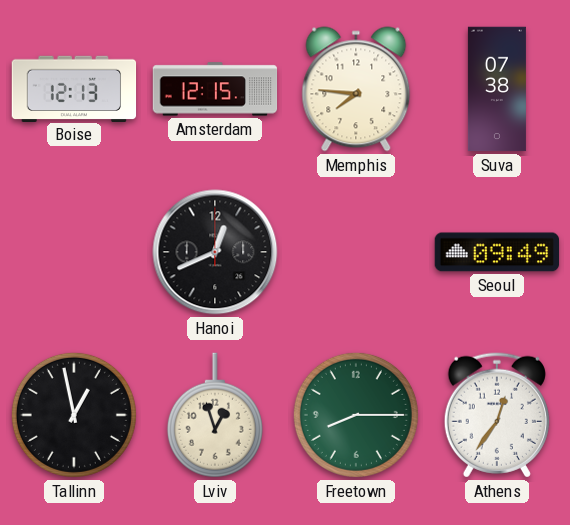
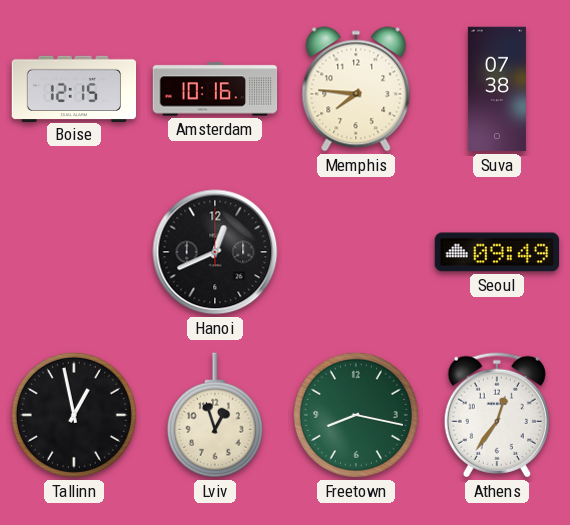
Boise: 12:13 -> 12:15 (74, 88)
Amsterdam: 12:15 -> 10:16 (215, 89)
Freetown: 8:15 -> 8:17 (356, 415)
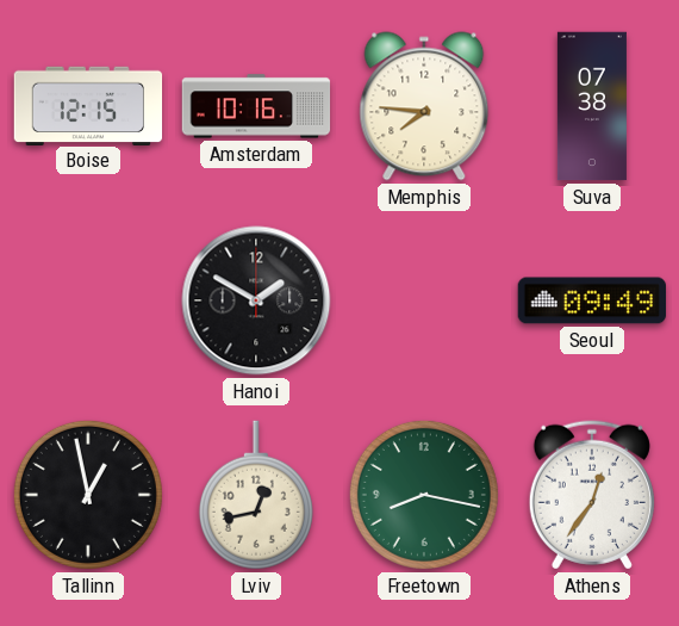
Hanoi: 12:41 -> 1:50 (256, 300)
Lviv: 12:57 -> 12:43 (256, 495)
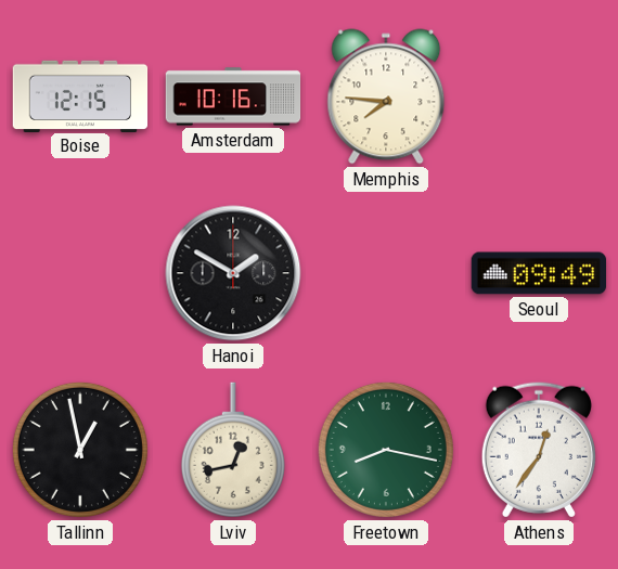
Suva: 07:38 -> none (592, 106)
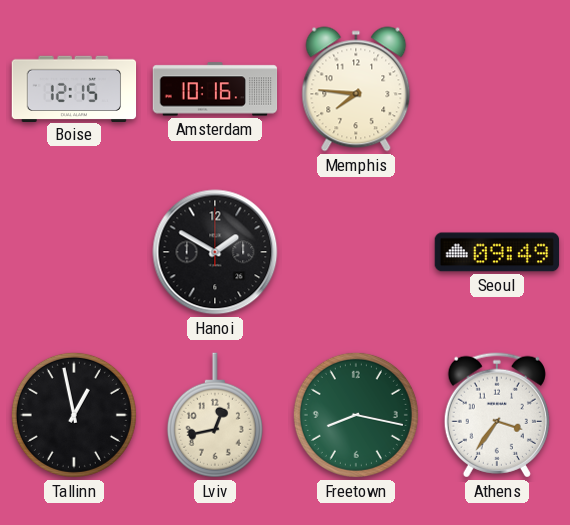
Athens: 12:36 -> 3:36 (497, 415)
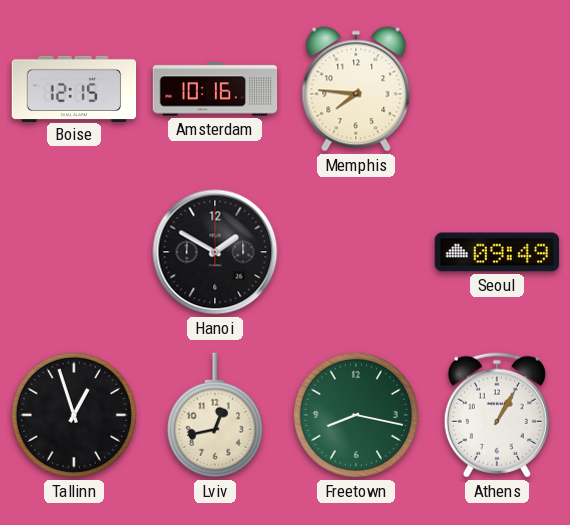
Tallinn: 12:58 -> 12:57 (74, 415)
Athens: 3:36 -> 1:05 (497, 415)
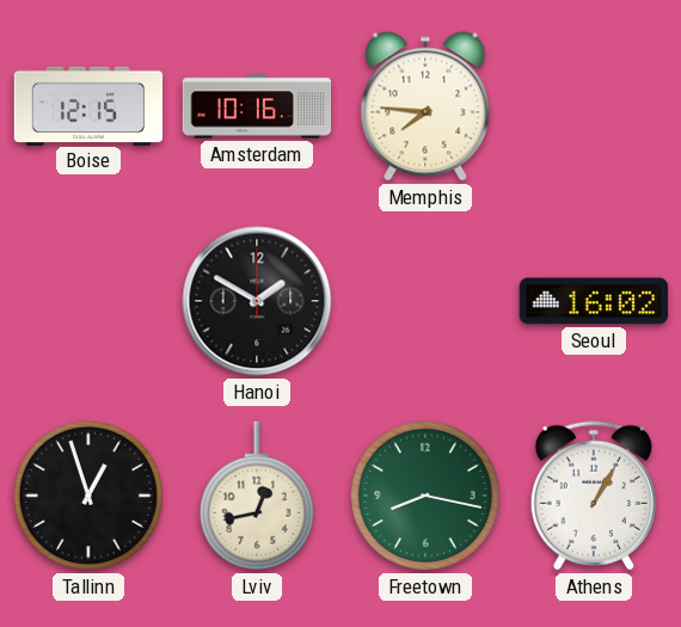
Seoul: 09:49 -> 16:02 (594, 301)
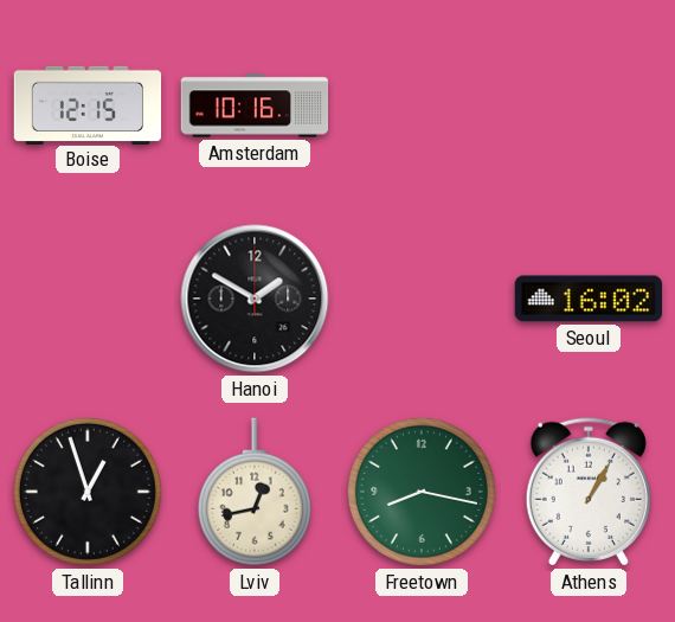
Memphis: 7:46 -> none (425, 106)
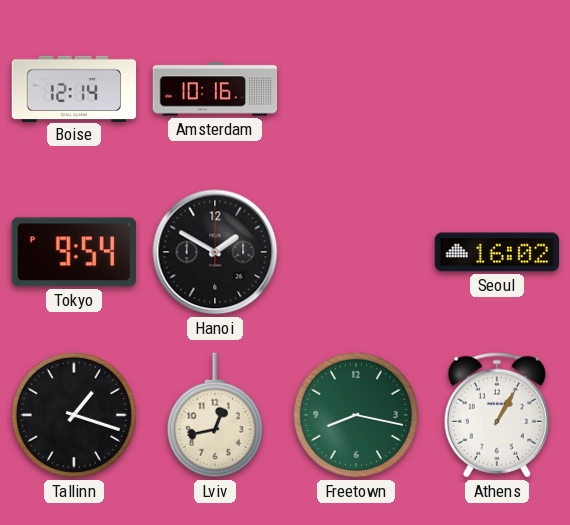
Boise: 12:15 -> 12:14 (74, 88)
Tokyo: none -> 9:54 (74, 252)
Tallinn: 12:57 -> 1:18 (74, 415)
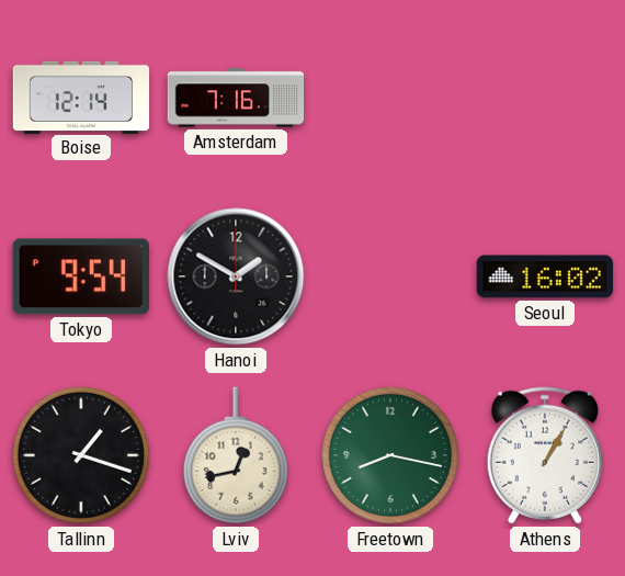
Amsterdam: 10:16 -> 7:16 (236, 98)
